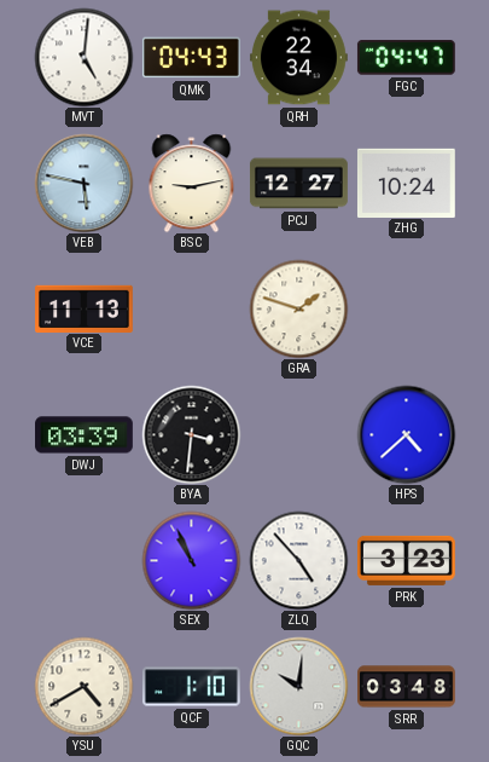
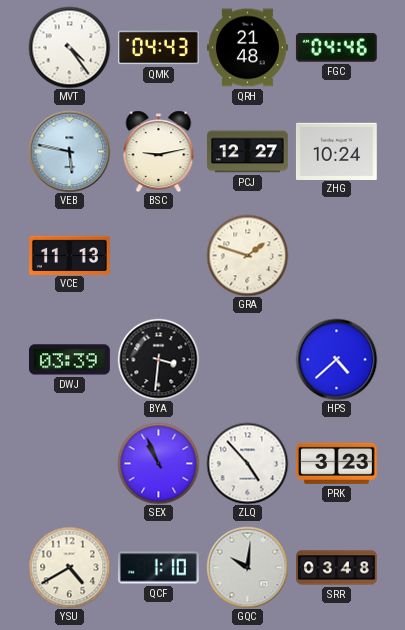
MVT: 5:01 -> 4:24 (69, 47)
QRH: 22:34 -> 21:48 (247, 48)
FGC: 04:47 -> 04:46 (336, 48)
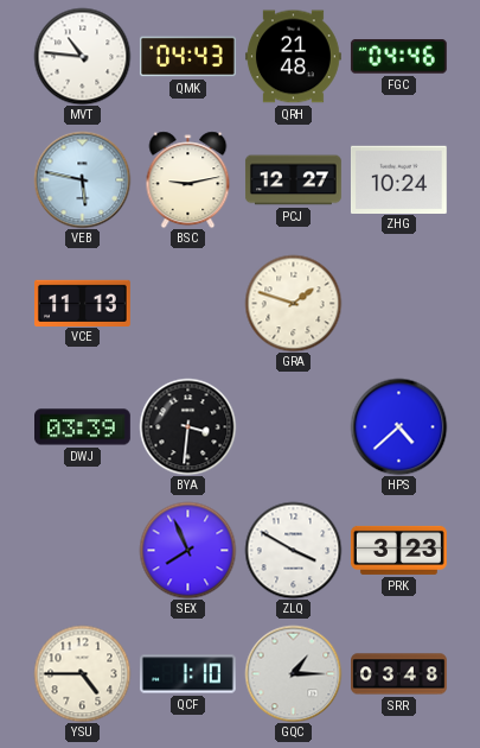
MVT: 4:24 -> 10:46 (82, 56)
SEX: 10:56 -> 7:56 (187, 550)
ZLQ: 4:53 -> 3:50 (293, 550)
YSU: 4:40 -> 4:45 (82, 673)
GQC: 10:01 -> 1:15 (293, 673)
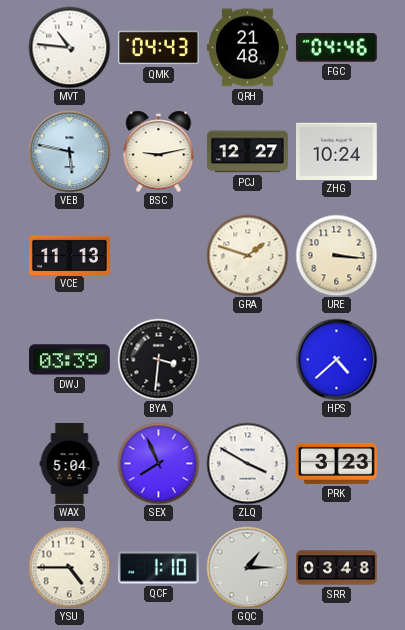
URE: none -> 3:16 (336, 255)
WAX: none -> 5:04 (70, 464)
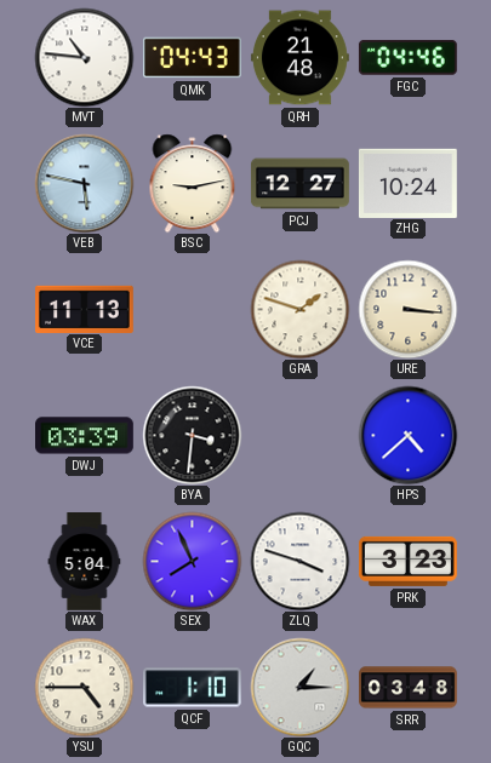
ZLQ: 3:50 -> 3:48 (299, 561)
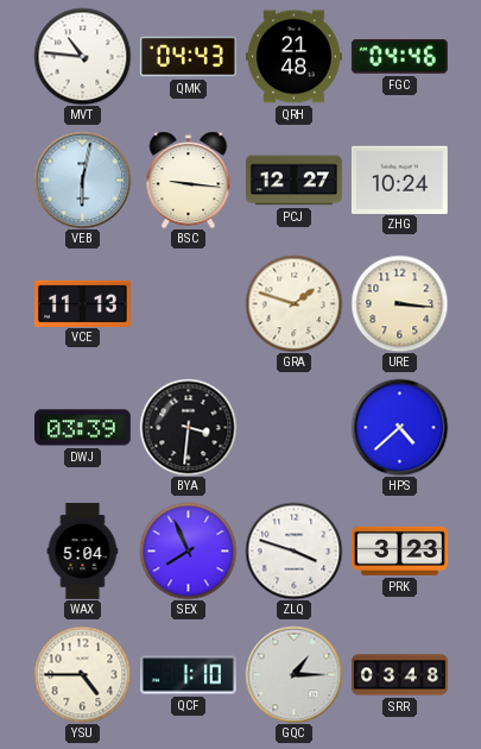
VEB: 5:47 -> 6:02 (82, 180)
BSC: 9:13 -> 9:16 (189, 180)
